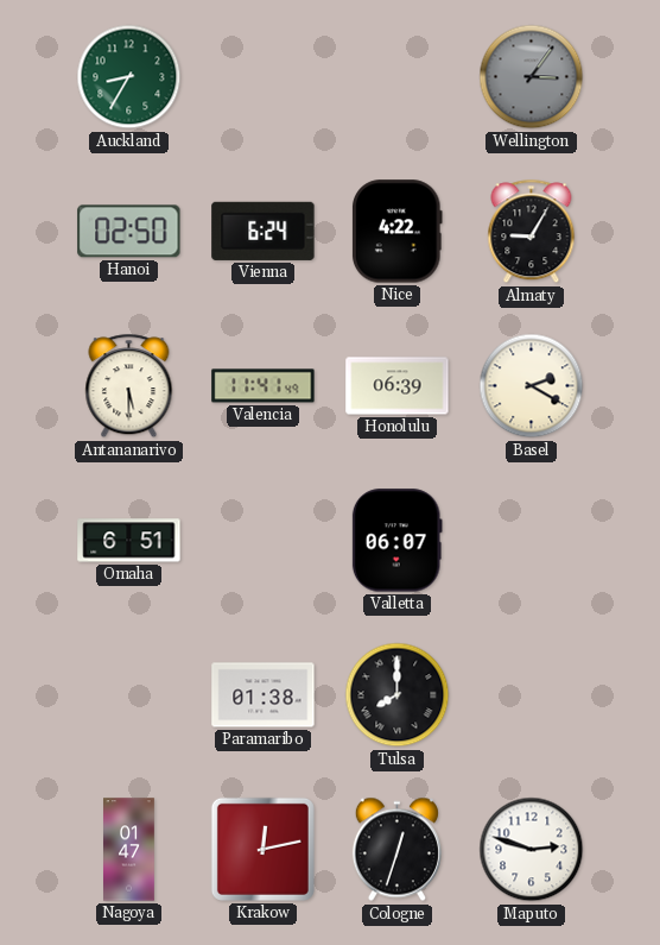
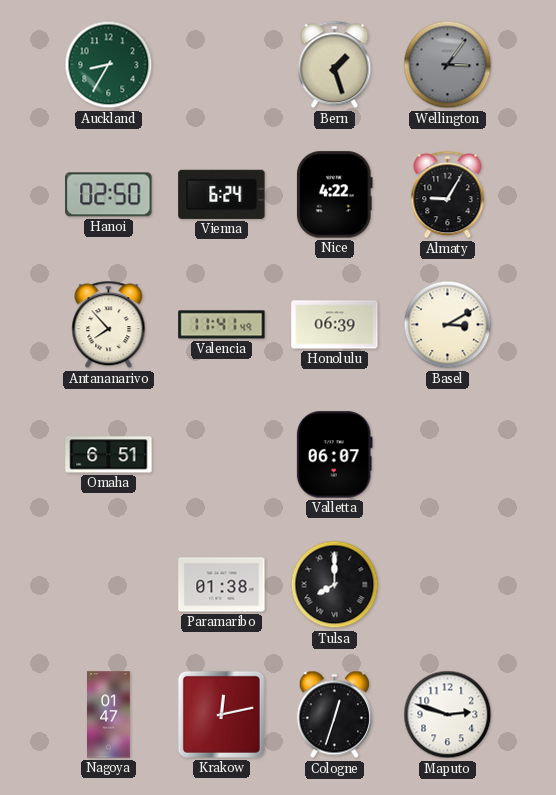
Bern: none -> 1:27 (335, 65)
Antananarivo: 5:30 -> 7:53 (109, 325)
Basel: 2:20 -> 3:10 (448, 325)
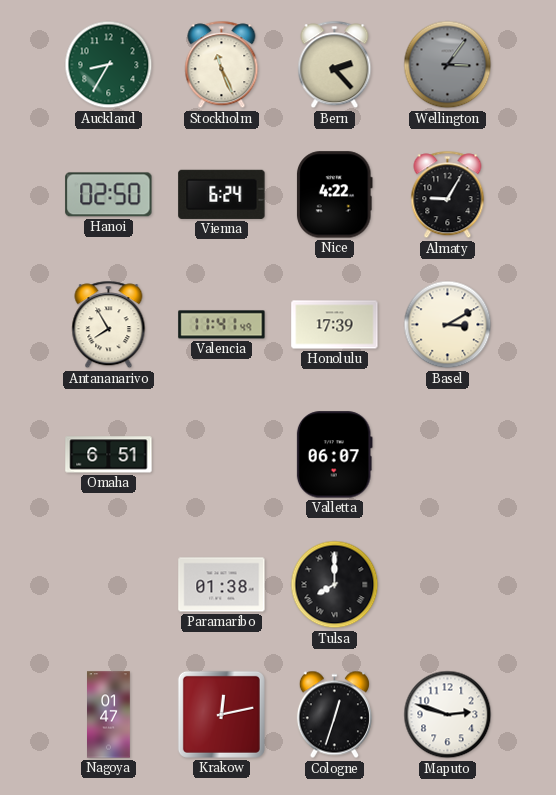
Stockholm: none -> 11:26 (222, 65)
Bern: 1:27 -> 2:23 (335, 65)
Antananarivo: 7:53 -> 7:55 (109, 325)
Honolulu: 06:39 -> 17:39 (335, 325)
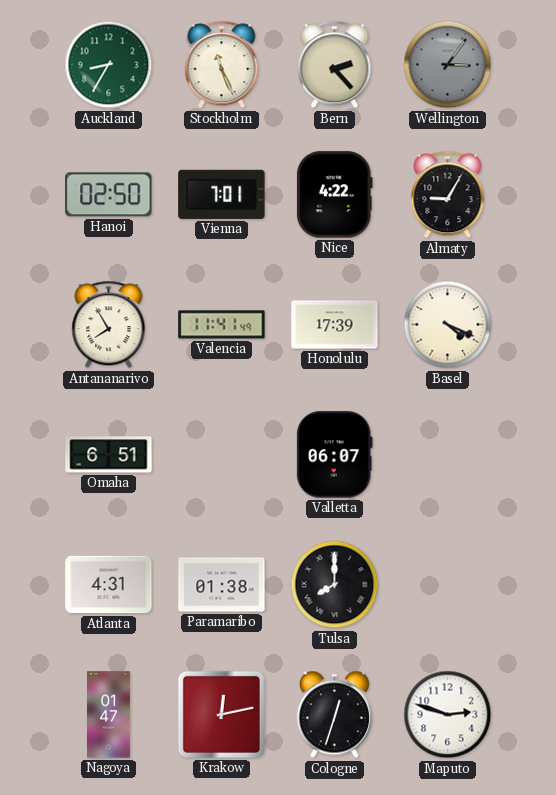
Vienna: 6:24 -> 7:01 (222, 194)
Basel: 3:10 -> 4:19 (448, 325)
Atlanta: none -> 4:31 (109, 585)
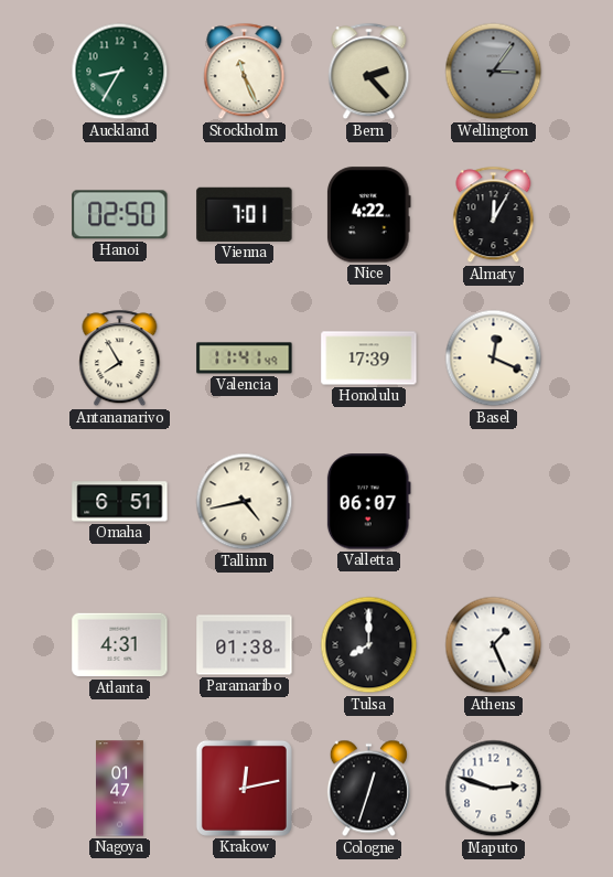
Almaty: 9:05 -> 12:05 (494, 215)
Basel: 4:19 -> 12:19 (494, 359)
Tallinn: none -> 4:43 (245, 502)
Athens: none -> 1:26 (494, 645)
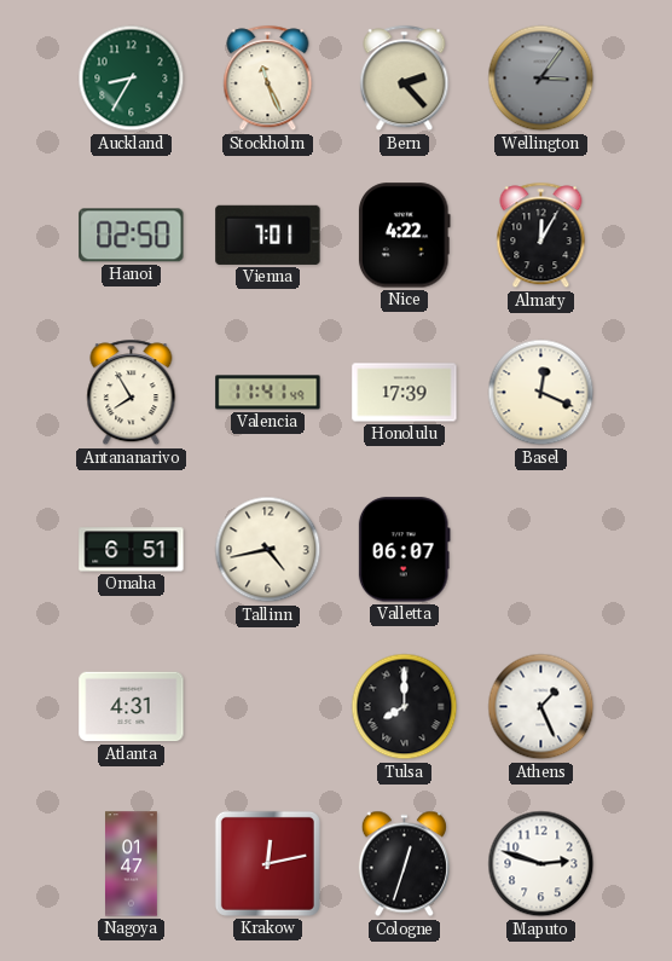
Paramaribo: 01:38 -> none (245, 645)
